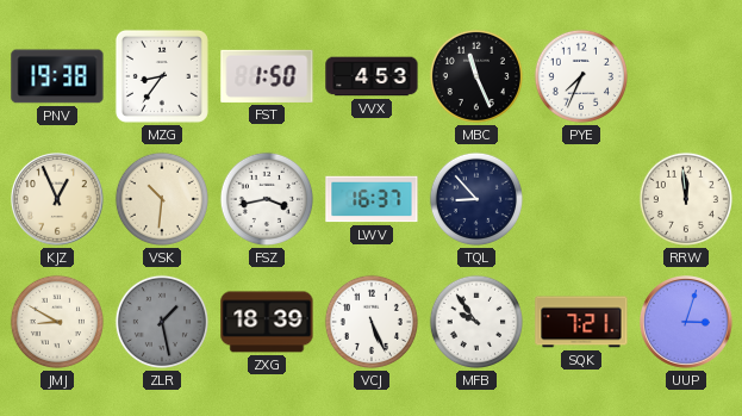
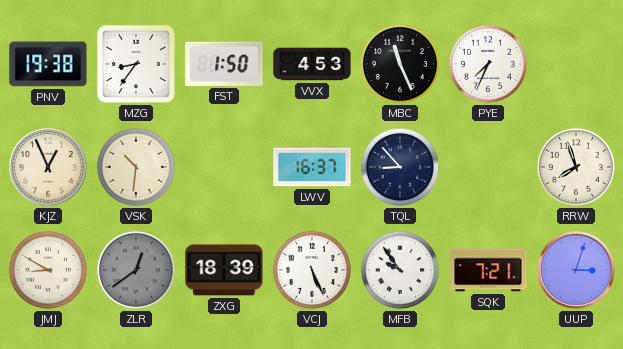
FSZ: 3:43 -> none (267, 199)
RRW: 11:59 -> 7:57 (576, 167)
ZLR: 1:28 -> 12:39 (136, 270)
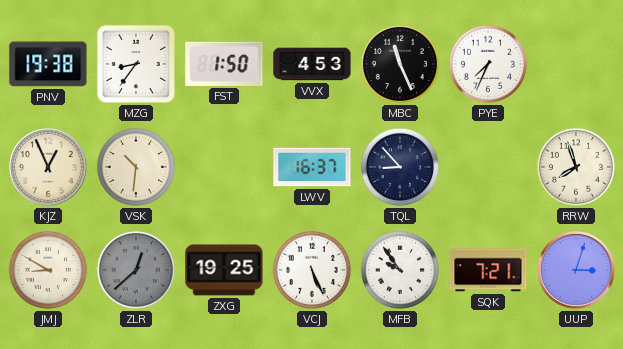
ZLR: 12:39 -> 12:38 (136, 270)
ZXG: 18:39 -> 19:25 (224, 270)
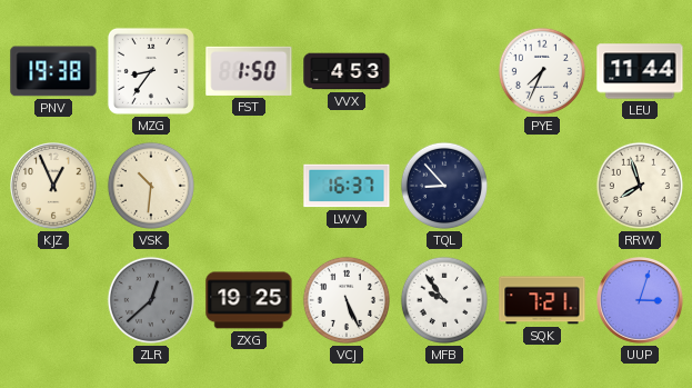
MBC: 11:26 -> none (400, 64)
LEU: none -> 11:44 (640, 71)
JMJ: 8:50 -> none (48, 270)
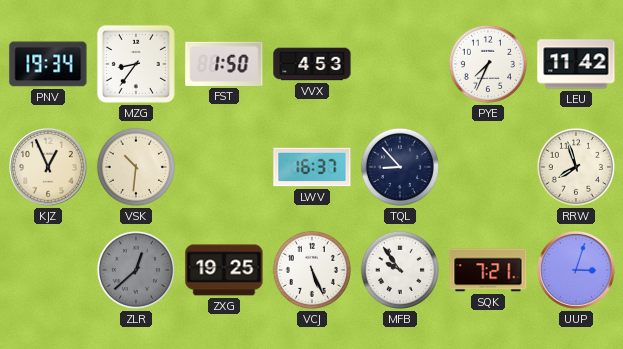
PNV: 19:38 -> 19:34 (48, 64)
LEU: 11:44 -> 11:42 (576, 64)
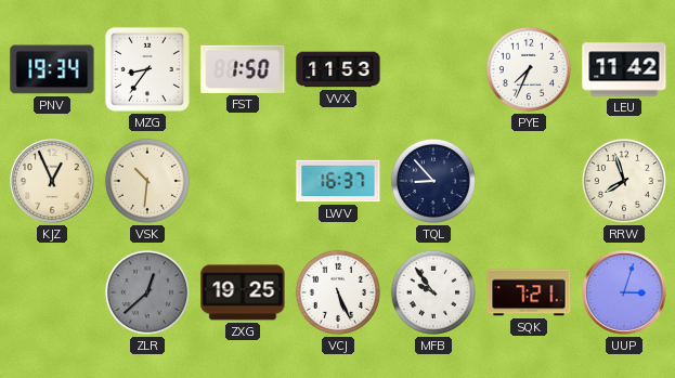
VVX: 4:53 -> 11:53 (338, 69)
